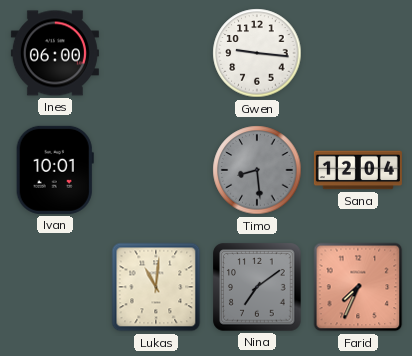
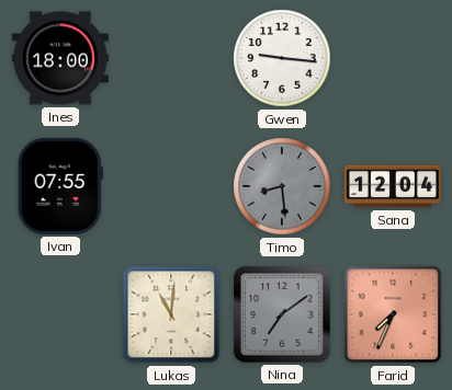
Ines: 06:00 -> 18:00 (60, 58)
Ivan: 10:01 -> 07:55 (60, 186)
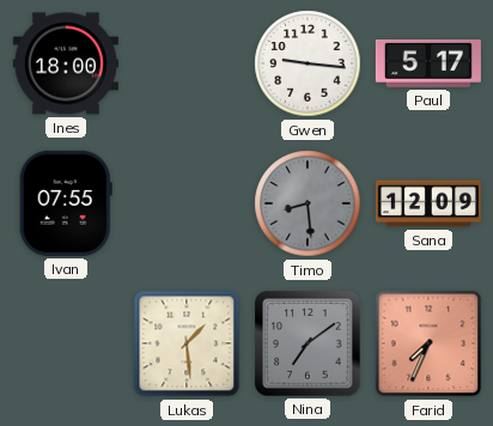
Paul: none -> 5:17 (428, 63)
Sana: 12:04 -> 12:09 (428, 203)
Lukas: 11:01 -> 1:29 (187, 343)
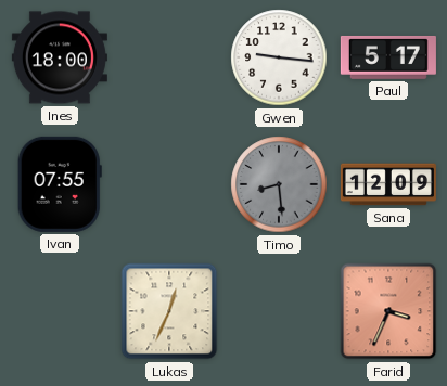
Lukas: 1:29 -> 12:34 (169, 311)
Nina: 7:09 -> none (308, 343)
Farid: 7:34 -> 3:34 (388, 311)
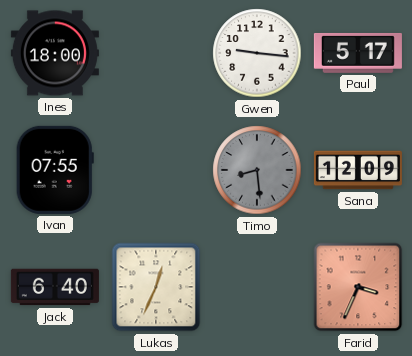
Jack: none -> 6:40 (55, 287)
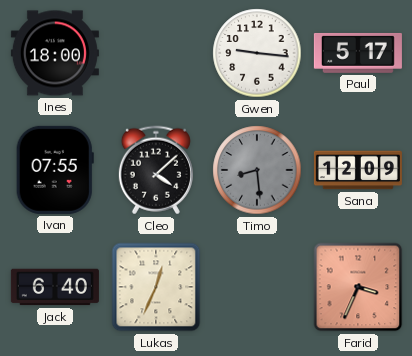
Cleo: none -> 4:08 (156, 170)
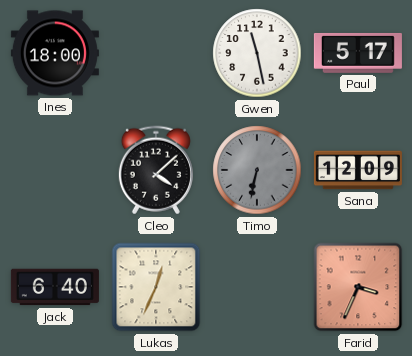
Gwen: 9:16 -> 11:28 (257, 53)
Ivan: 07:55 -> none (55, 170)
Timo: 8:29 -> 6:32 (257, 170)
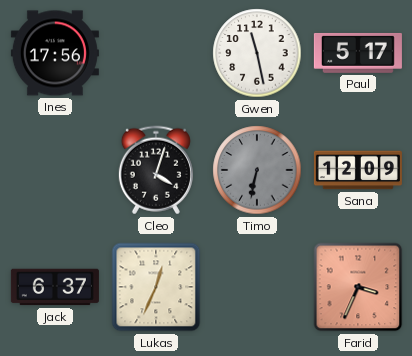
Ines: 18:00 -> 17:56 (55, 53)
Cleo: 4:08 -> 4:03 (156, 170)
Jack: 6:40 -> 6:37 (55, 287)
